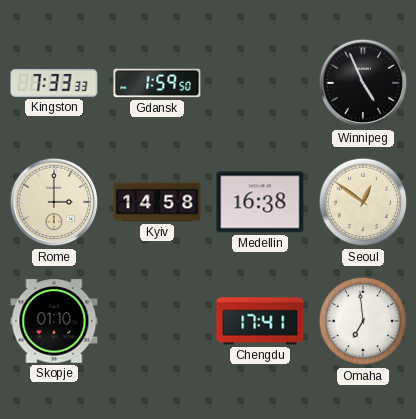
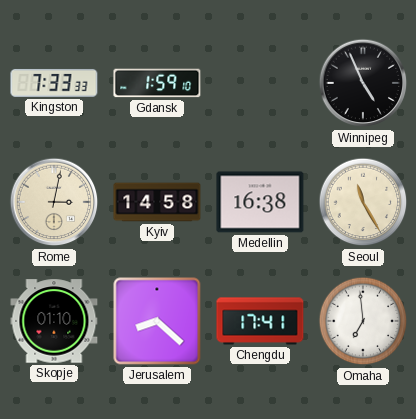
Gdansk: 1:59:50 -> 1:59:10 (157, 83)
Rome: 3:00 -> 3:02 (54, 202)
Seoul: 12:51 -> 11:25 (363, 202)
Jerusalem: none -> 8:22 (157, 321)
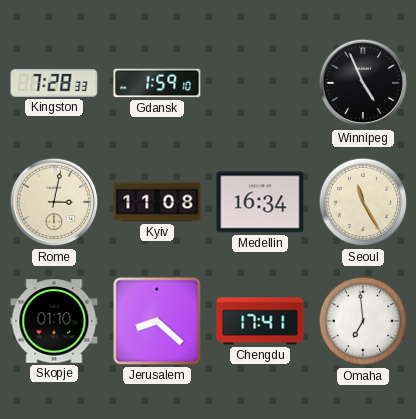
Kingston: 7:33 -> 7:28 (54, 83)
Kyiv: 14:58 -> 11:08 (157, 202)
Medellin: 16:38 -> 16:34 (260, 202)
